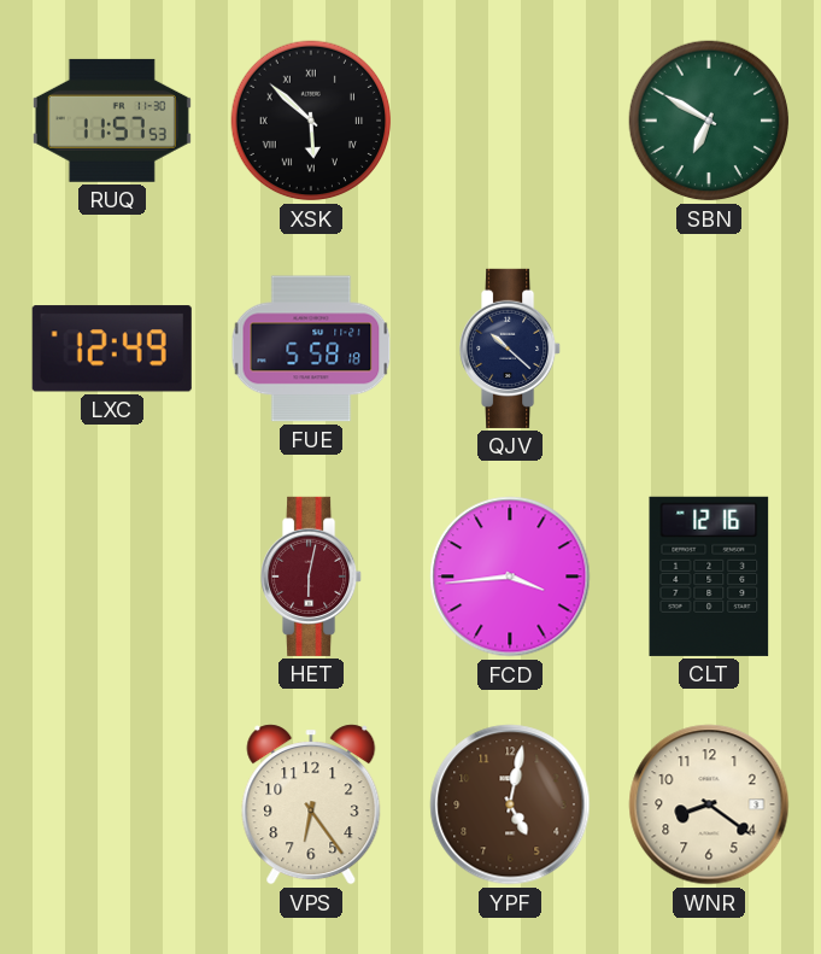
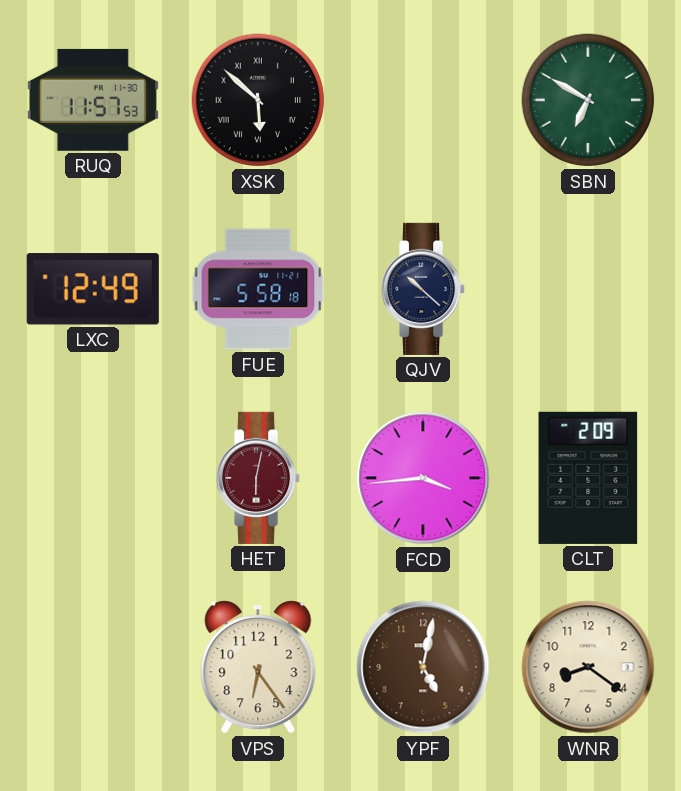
CLT: 12:16 -> 2:09 (588, 478)
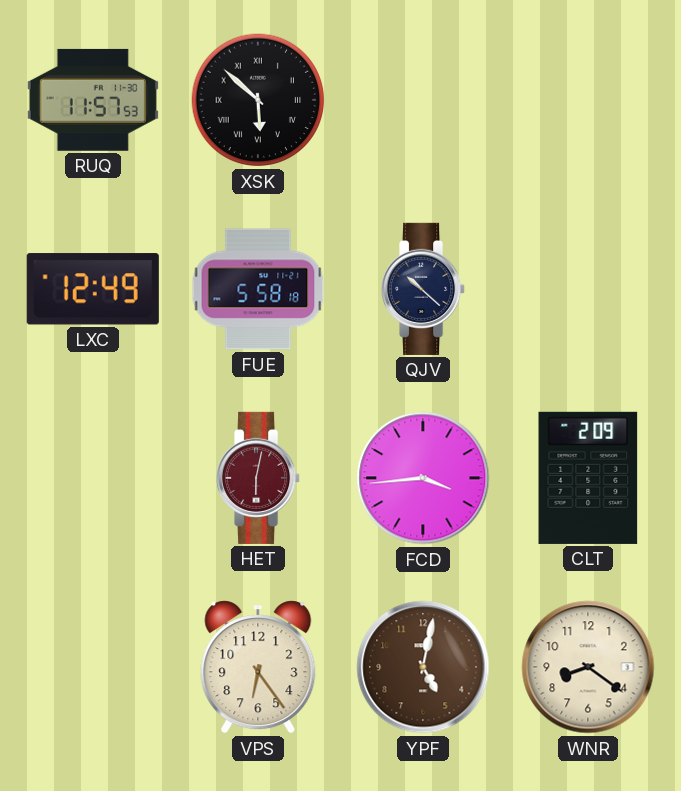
SBN: 6:50 -> none (588, 100)
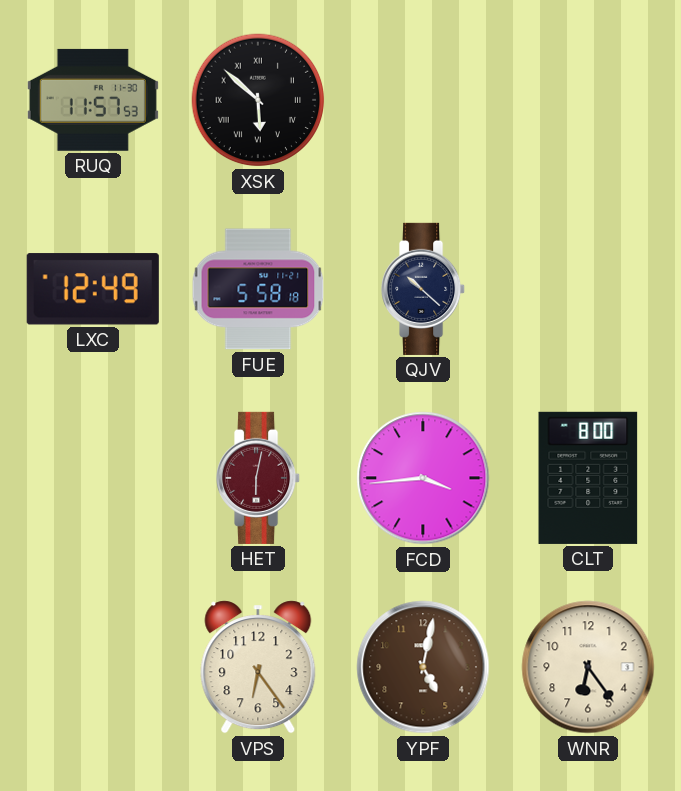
CLT: 2:09 -> 8:00 (588, 478)
WNR: 8:21 -> 6:24 (588, 667)
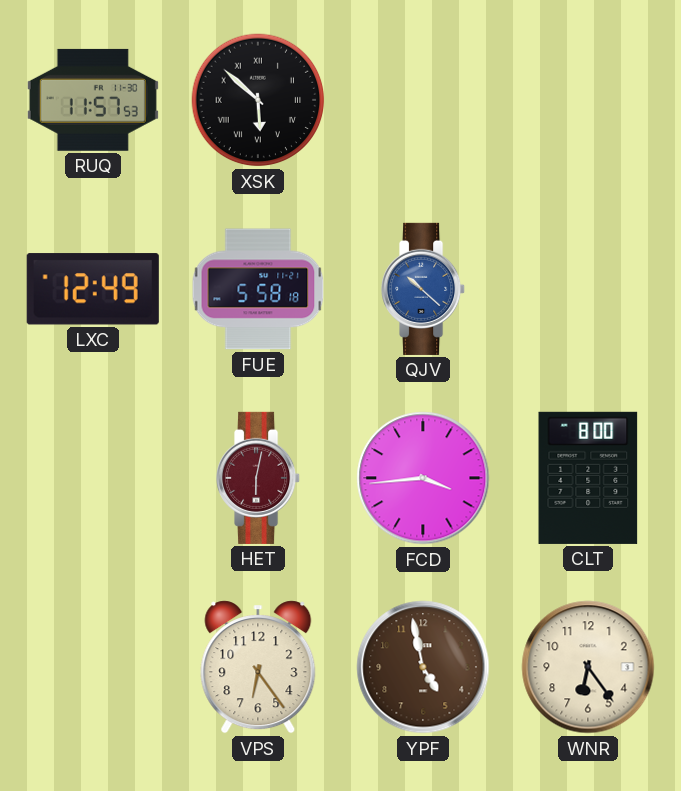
QJV dial: navy -> blue (424, 289)
YPF: 5:02 -> 4:58 (423, 667)
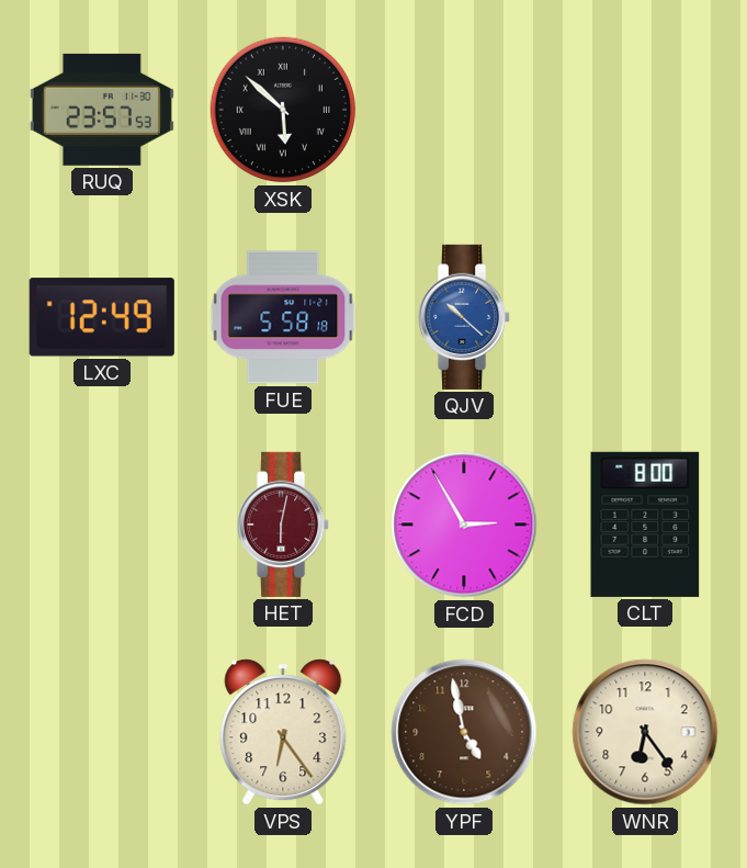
RUQ: 11:57 -> 23:57 (102, 110)
FCD: 3:44 -> 2:55 (464, 525)
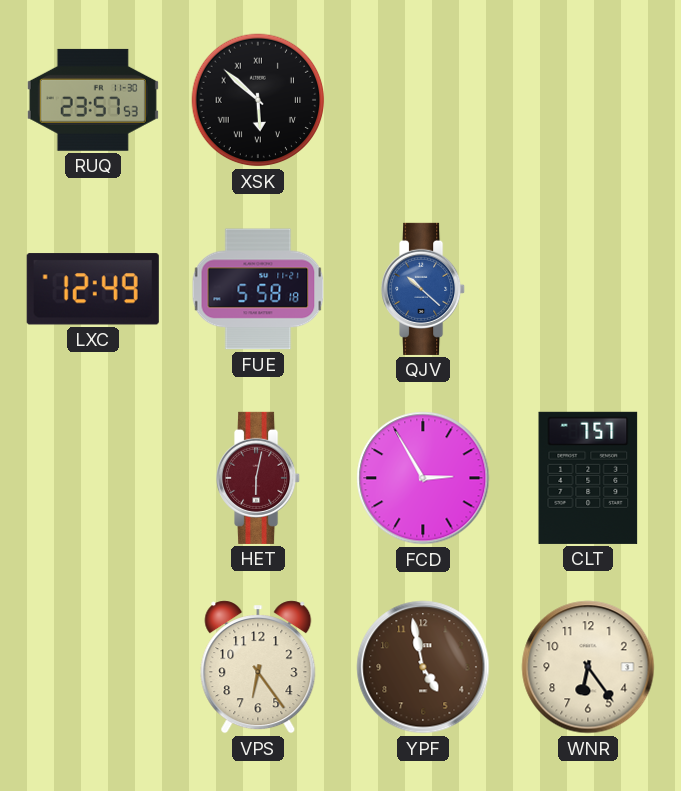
CLT: 8:00 -> 7:57 (588, 478)
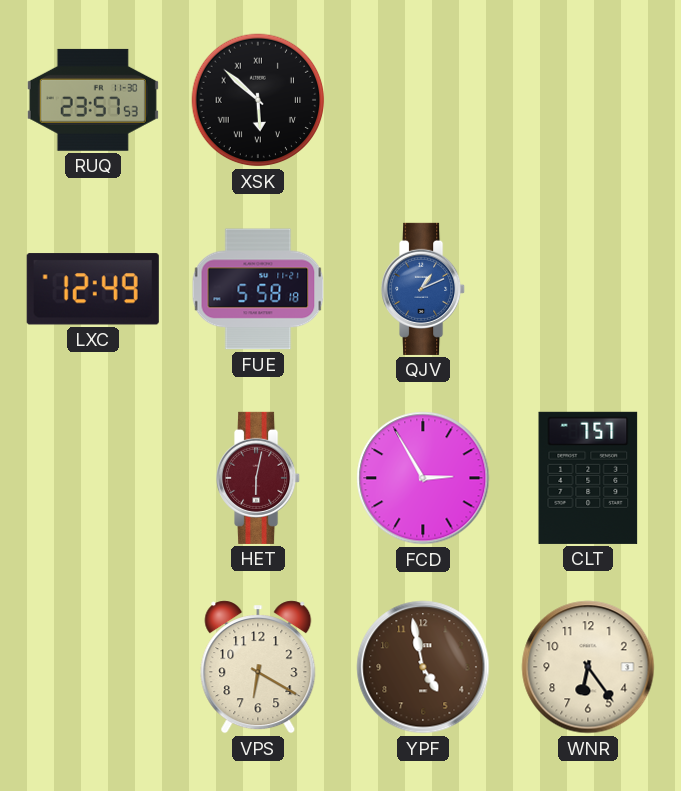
QJV: 10:22 -> 1:11 (424, 289)
VPS: 6:24 -> 6:20 (258, 667)
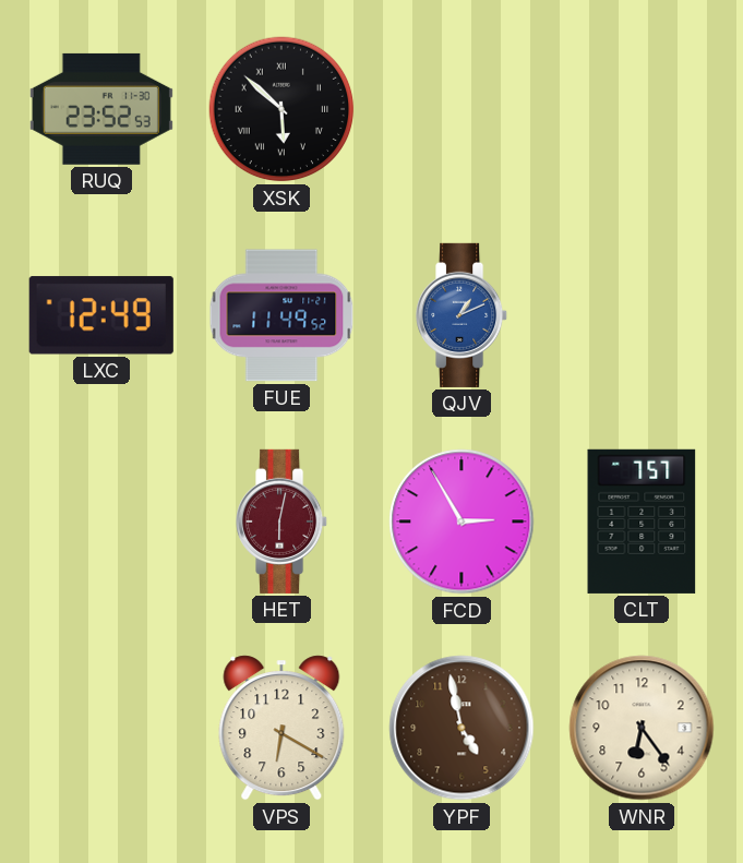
RUQ: 23:57 -> 23:52 (101, 109)
FUE: 5:58 -> 11:49 (281, 315)
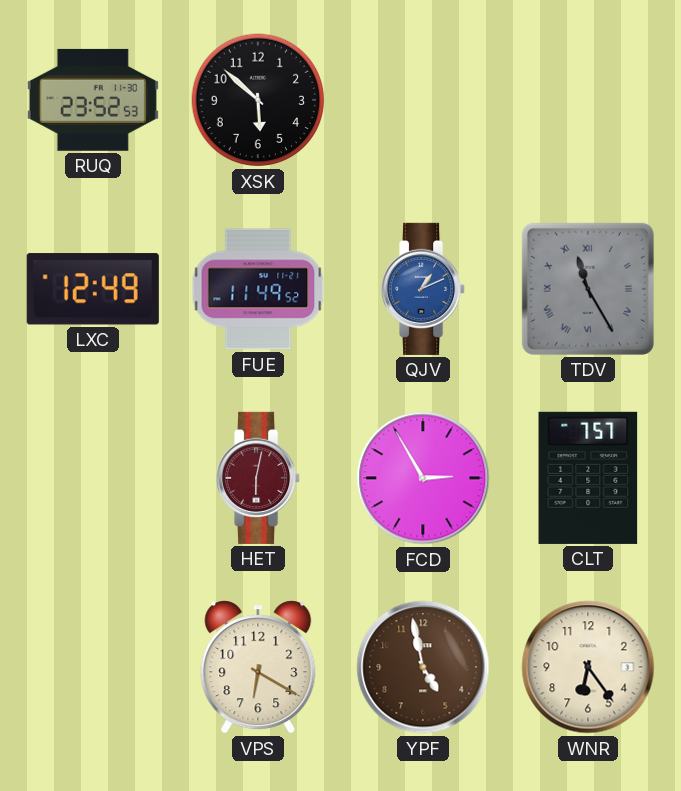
XSK numerals: Roman -> Arabic (258, 100)
TDV: none -> 11:25 (588, 289)
